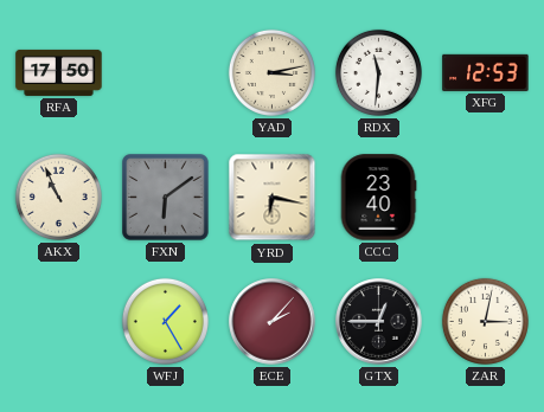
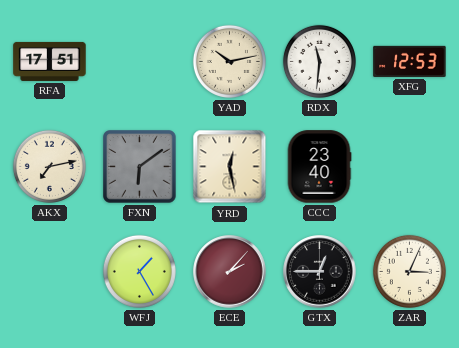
RFA: 17:50 -> 17:51 (50, 61)
YAD: 3:13 -> 10:13 (229, 61)
AKX: 10:56 -> 7:13 (49, 166)
YRD: 6:17 -> 12:28 (230, 167)
ZAR: 3:02 -> 3:04 (409, 271)
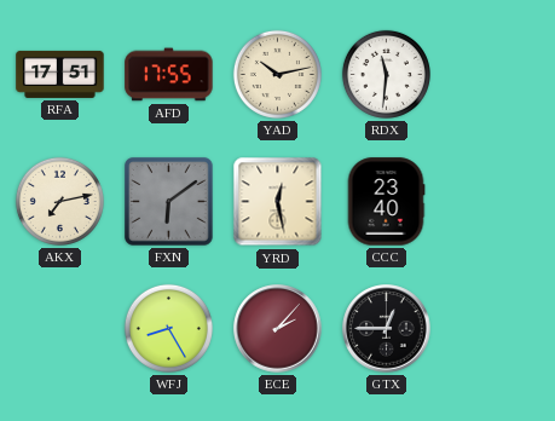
AFD: none -> 17:55 (169, 75)
XFG: 12:53 -> none (410, 61)
WFJ: 1:25 -> 8:25 (168, 328)
ZAR: 3:04 -> none (409, 271)
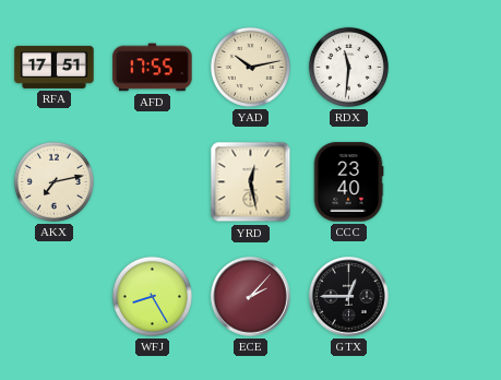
FXN: 6:09 -> none (169, 202)
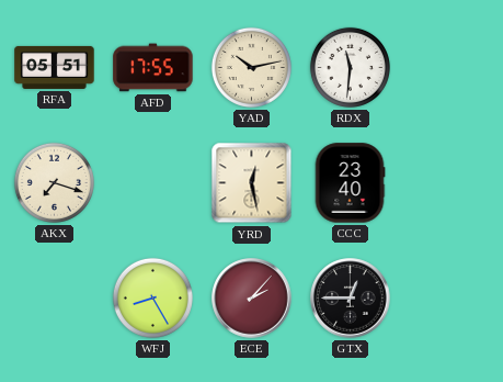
RFA: 17:51 -> 05:51 (55, 67)
AKX: 7:13 -> 7:18 (54, 182)
